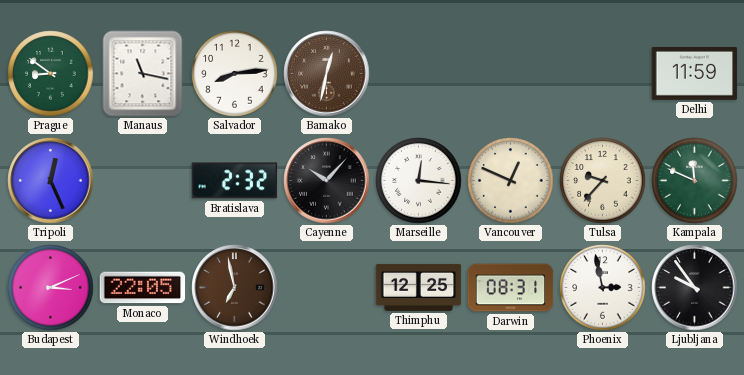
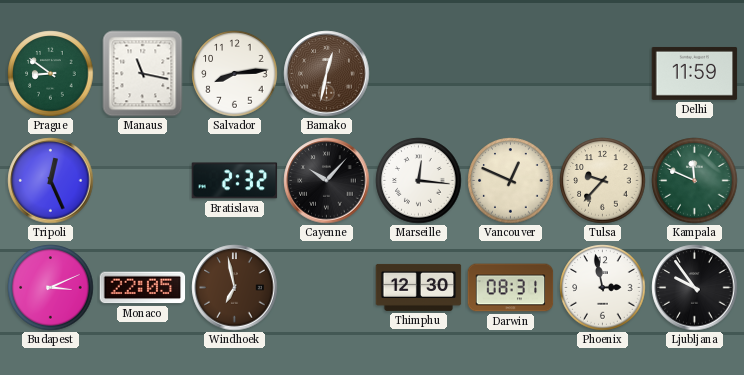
Thimphu: 12:25 -> 12:30 (419, 287)
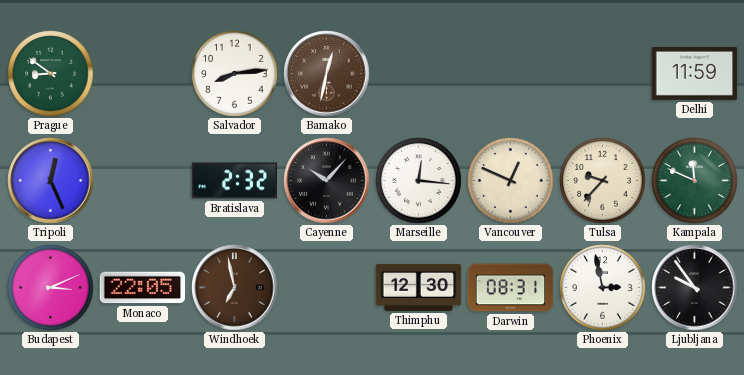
Manaus: 11:17 -> none (143, 74)
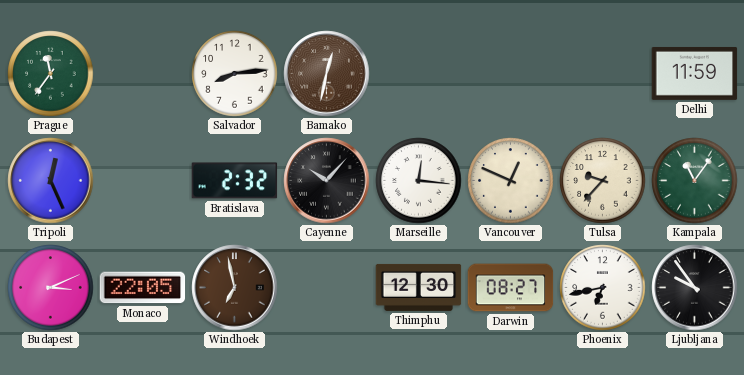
Prague: 8:51 -> 11:36 (51, 74)
Kampala: 11:49 -> 11:06 (695, 181)
Darwin: 08:31 -> 08:27 (511, 288)
Phoenix: 2:58 -> 6:43 (603, 288)
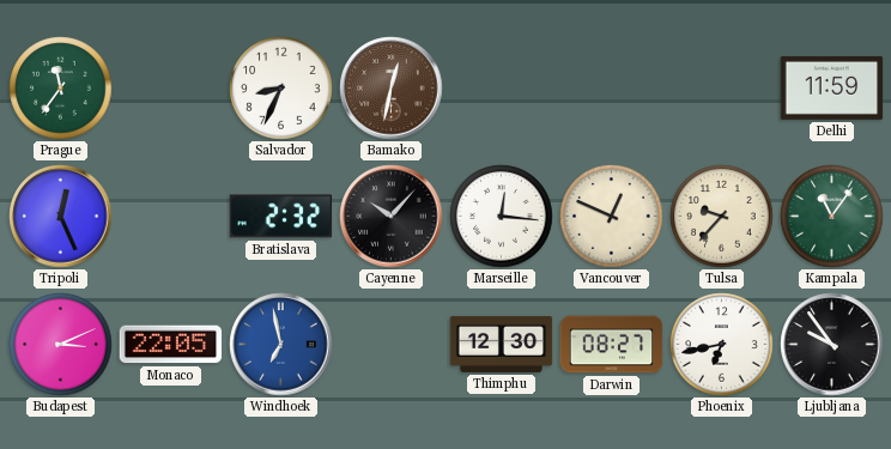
Salvador: 8:14 -> 8:34 (281, 89)
Windhoek dial: brown -> blue (281, 345)
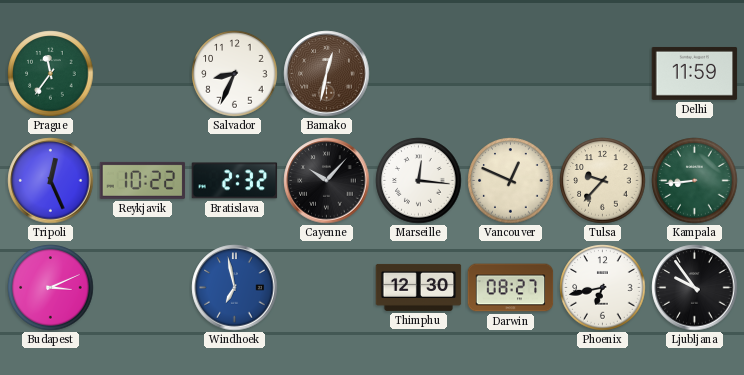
Reykjavik: none -> 10:22 (143, 180)
Kampala: 11:06 -> 8:44 (695, 181)
Monaco: 22:05 -> none (171, 345)
